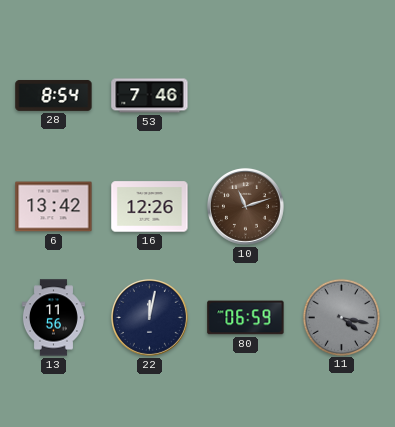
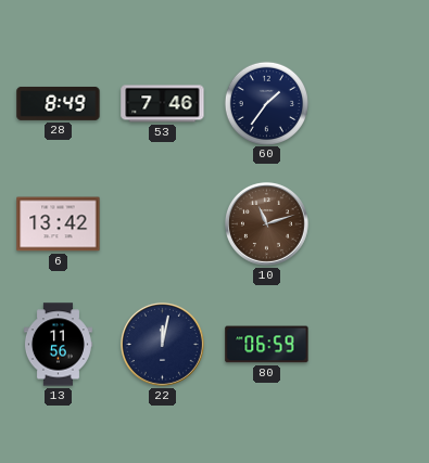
28: 8:54 -> 8:49 (59, 103)
60: none -> 1:36 (266, 103)
16: 12:26 -> none (150, 207)
11: 4:17 -> none (341, 317)
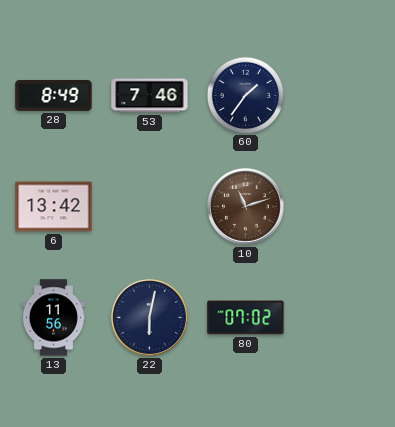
22: 12:02 -> 6:02 (149, 317)
80: 06:59 -> 07:02 (246, 318)
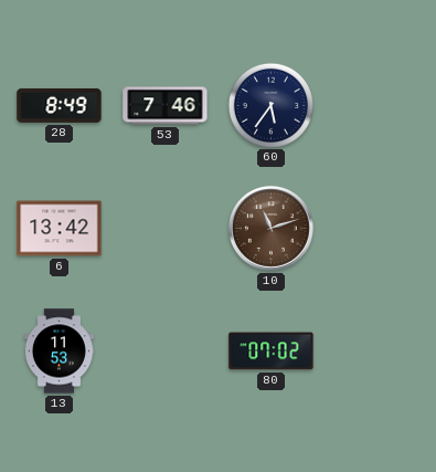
60: 1:36 -> 5:36 (270, 105)
13: 11:56 -> 11:53 (59, 352)
22: 6:02 -> none (149, 317)
